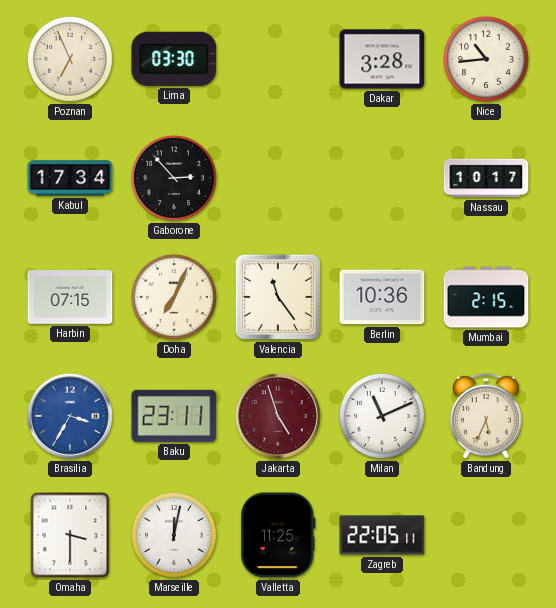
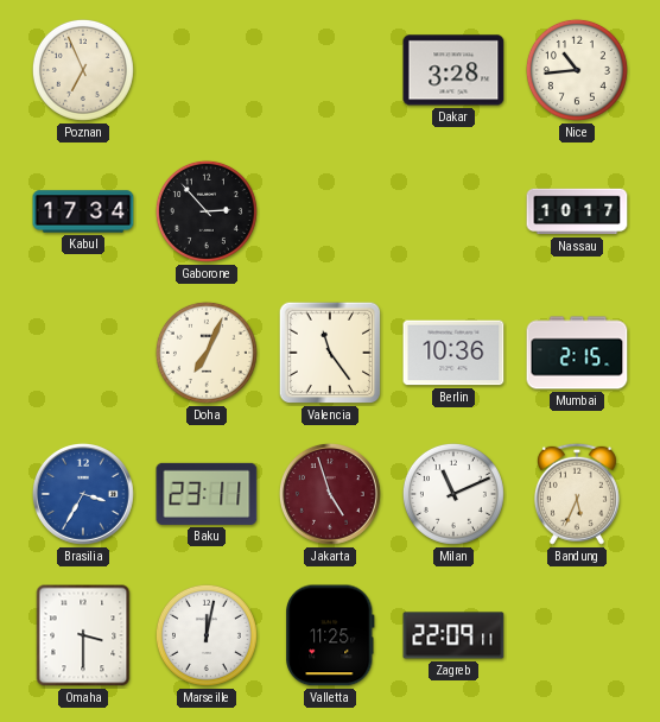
Lima: 03:30 -> none (174, 59)
Harbin: 07:15 -> none (70, 298)
Zagreb: 22:05 -> 22:09 (453, 635)
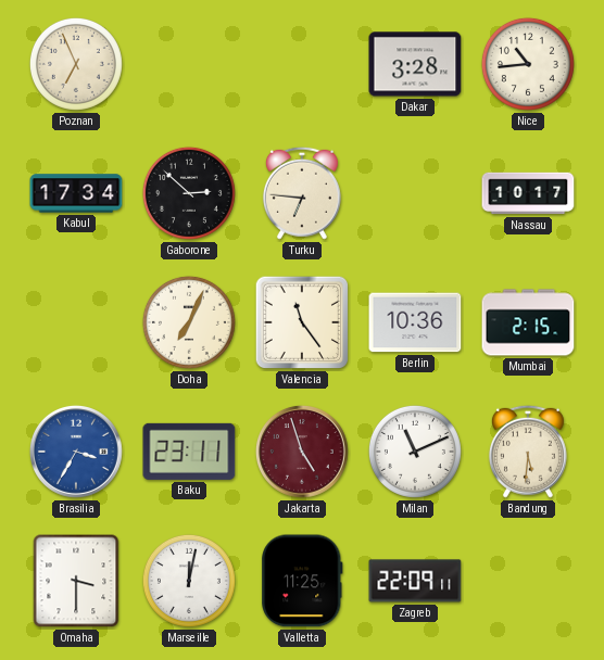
Gaborone: 2:53 -> 2:52 (189, 193)
Turku: none -> 6:46 (302, 193)
Bandung: 5:34 -> 5:31 (528, 452)
